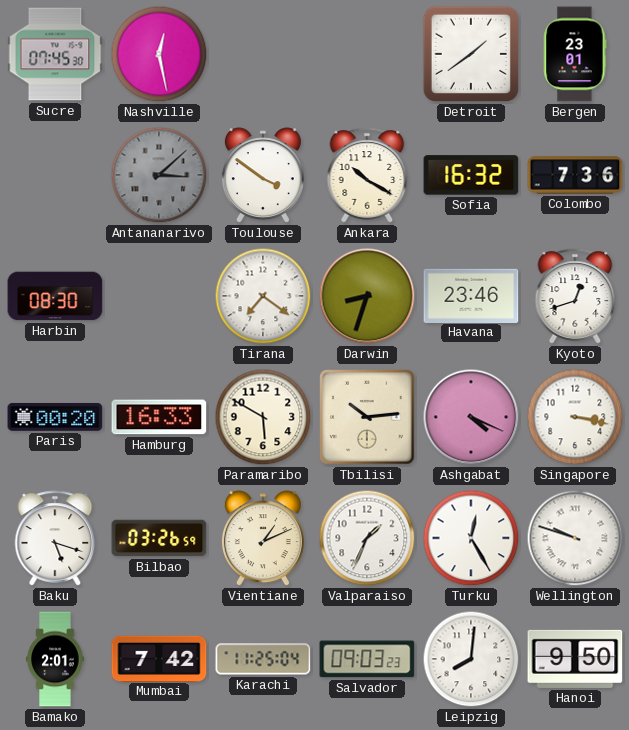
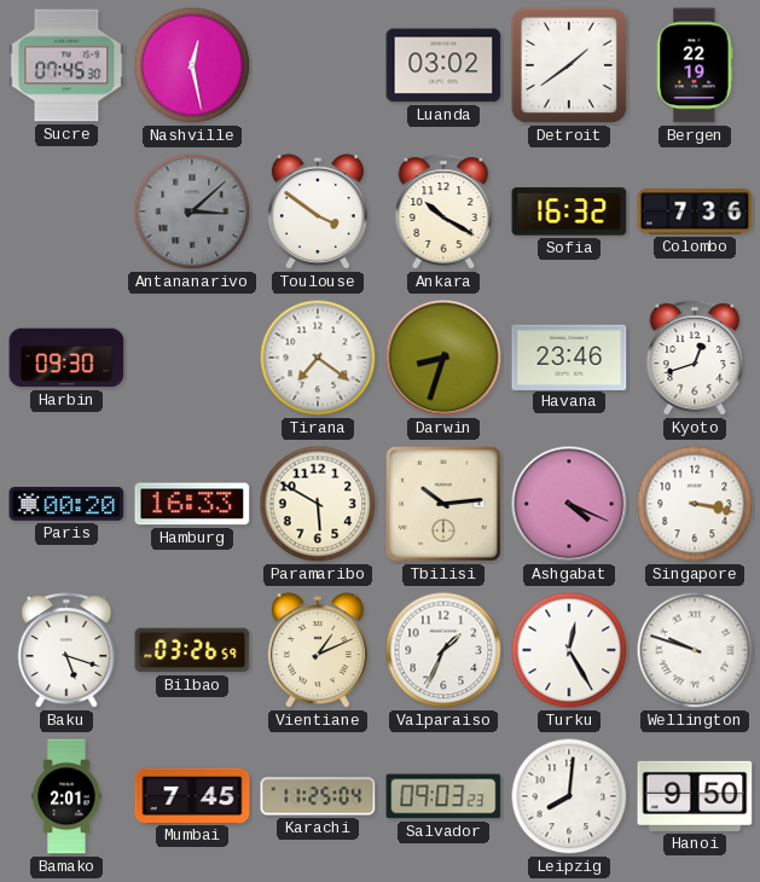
Luanda: none -> 03:02 (443, 65)
Bergen: 23:01 -> 22:19 (695, 65)
Harbin: 08:30 -> 09:30 (66, 358)
Mumbai: 7:42 -> 7:45 (192, 795)
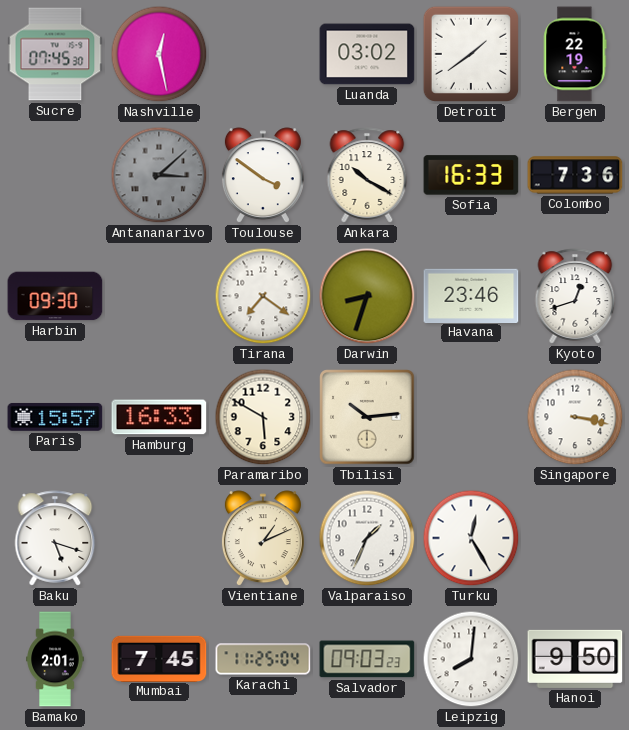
Sofia: 16:32 -> 16:33 (471, 175)
Paris: 00:20 -> 15:57 (55, 417)
Ashgabat: 4:19 -> none (569, 504)
Bilbao: 03:26 -> none (192, 650)
Wellington: 9:48 -> none (695, 650)
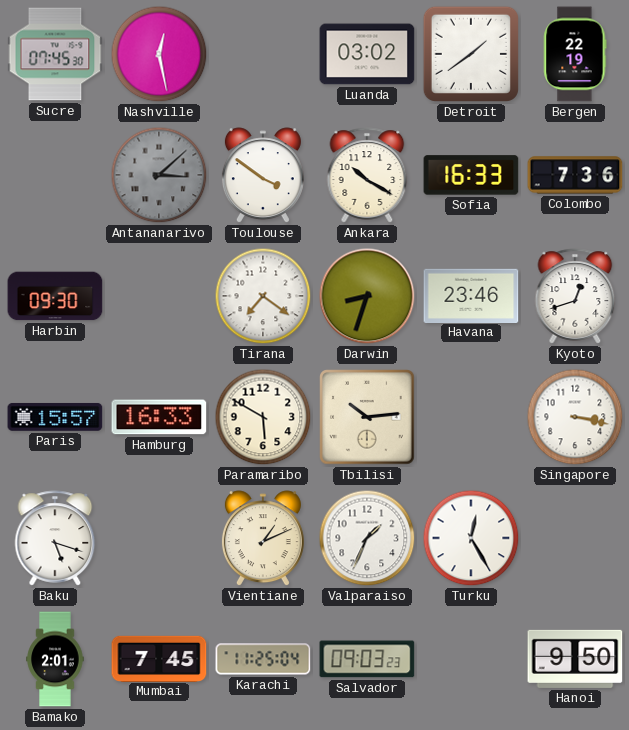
Leipzig: 8:01 -> none (471, 659)
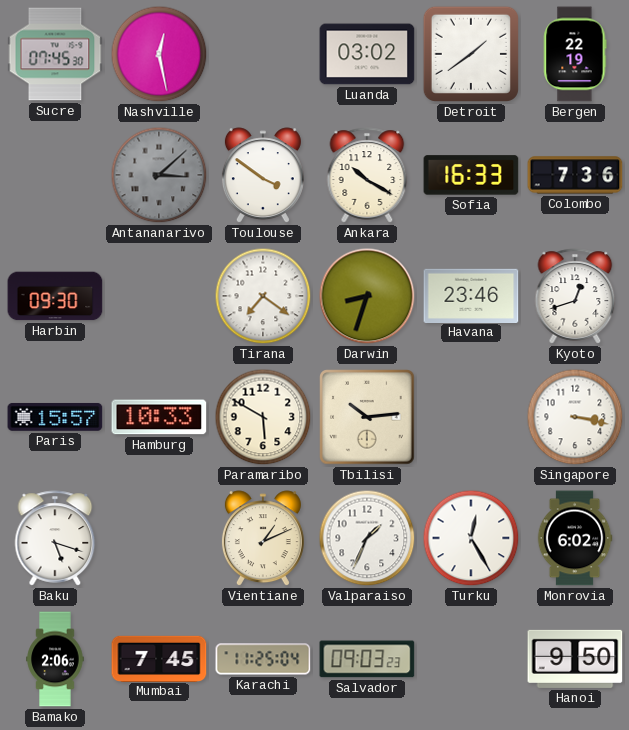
Hamburg: 16:33 -> 10:33 (159, 417)
Monrovia: none -> 6:02 (575, 538)
Bamako: 2:01 -> 2:06 (55, 659)
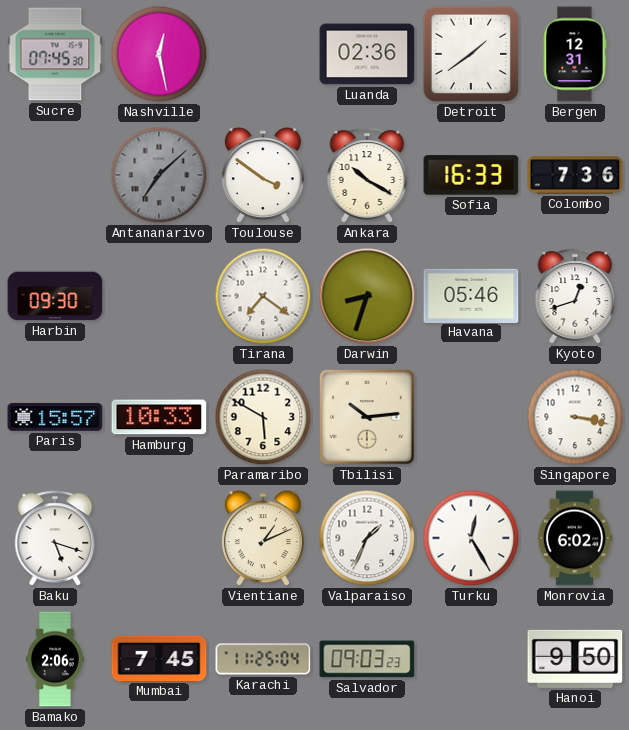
Luanda: 03:02 -> 02:36 (367, 54)
Bergen: 22:19 -> 12:31 (575, 54)
Antananarivo: 3:08 -> 7:08 (159, 175)
Havana: 23:46 -> 05:46 (471, 295)
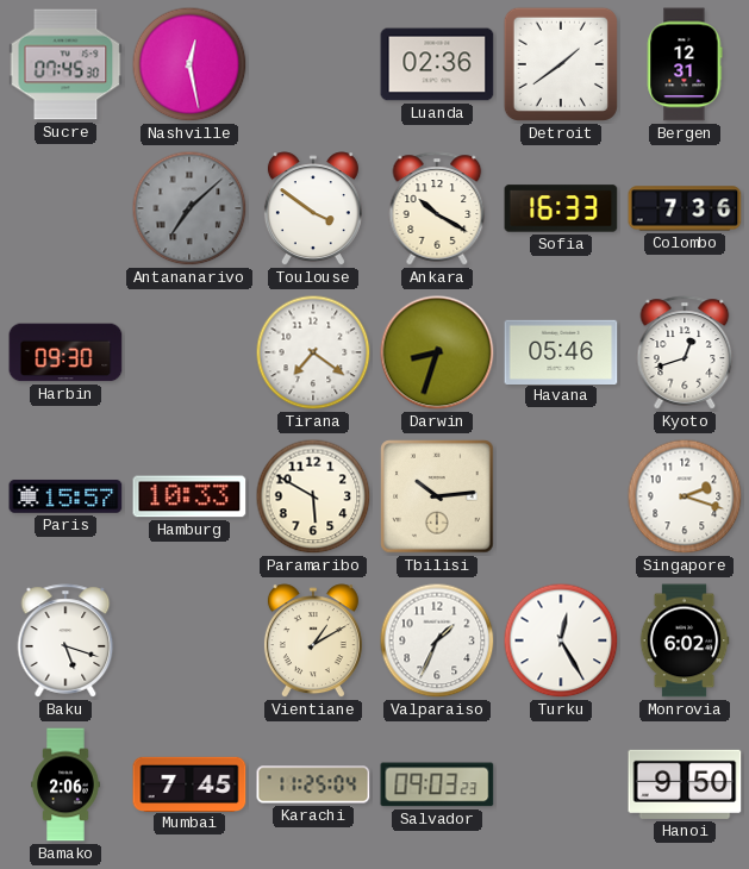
Singapore: 3:17 -> 2:18 (685, 496)
Vientiane: 1:11 -> 1:10 (313, 642)
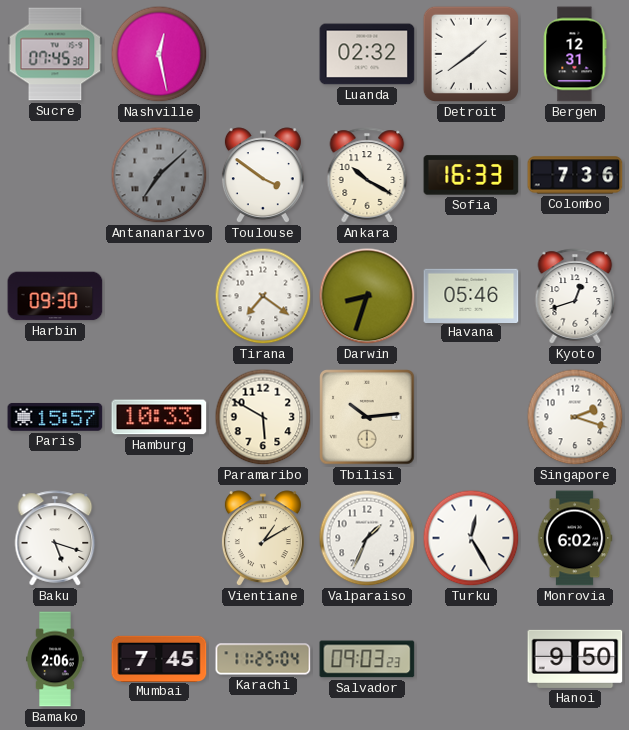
Luanda: 02:36 -> 02:32 (367, 54)
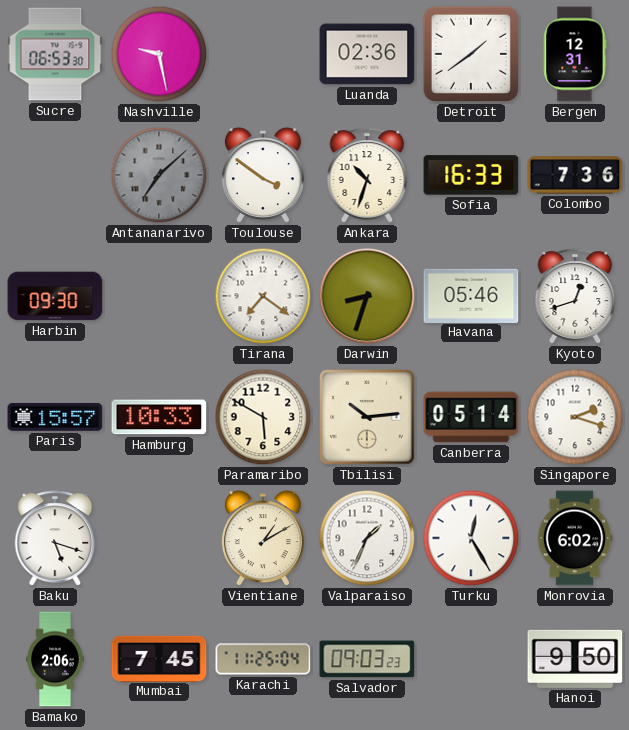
Sucre: 07:45 -> 06:53 (55, 54)
Nashville: 12:28 -> 9:28 (159, 54)
Luanda: 02:32 -> 02:36 (367, 54)
Ankara: 10:20 -> 10:33 (367, 175)
Canberra: none -> 05:14 (471, 417)
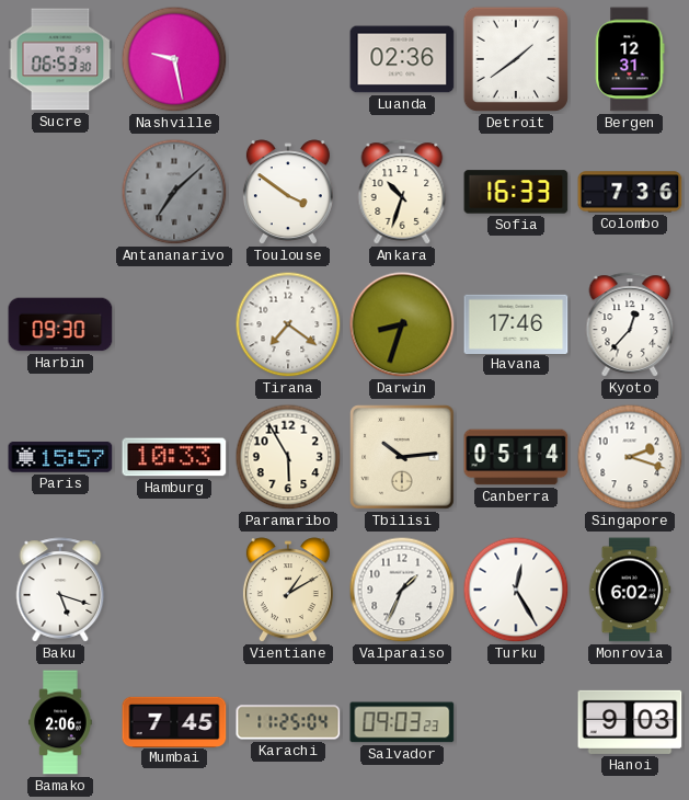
Havana: 05:46 -> 17:46 (516, 323)
Kyoto: 12:42 -> 12:37 (630, 324)
Paramaribo: 5:50 -> 5:55 (288, 457)
Hanoi: 9:50 -> 9:03 (630, 722)
